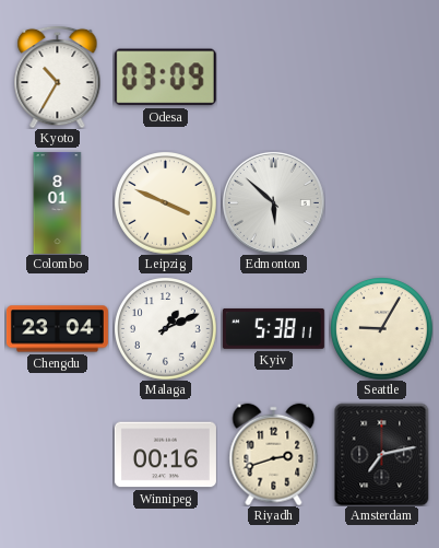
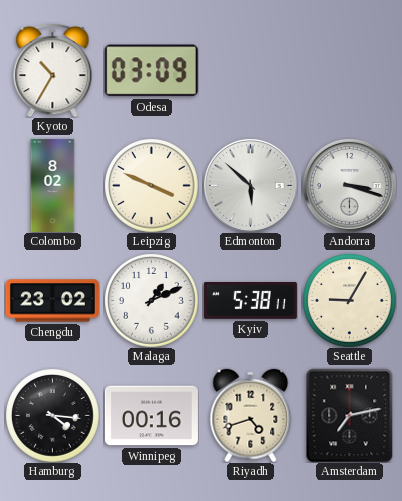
Colombo: 8:01 -> 8:02 (53, 185)
Andorra: none -> 3:18 (349, 185)
Chengdu: 23:04 -> 23:02 (52, 301)
Hamburg: none -> 4:16 (53, 416)
Riyadh: 2:42 -> 4:42 (251, 415)
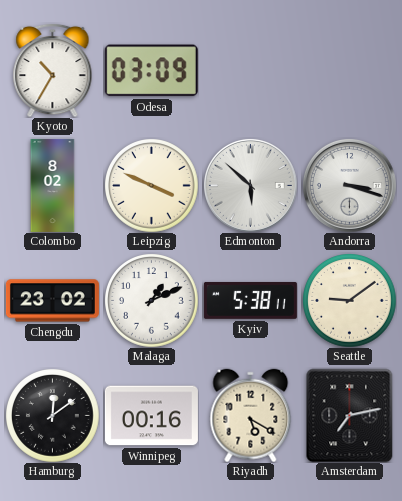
Seattle: 9:05 -> 9:09 (350, 301)
Hamburg: 4:16 -> 12:09 (53, 416)
Riyadh: 4:42 -> 5:20 (251, 415)
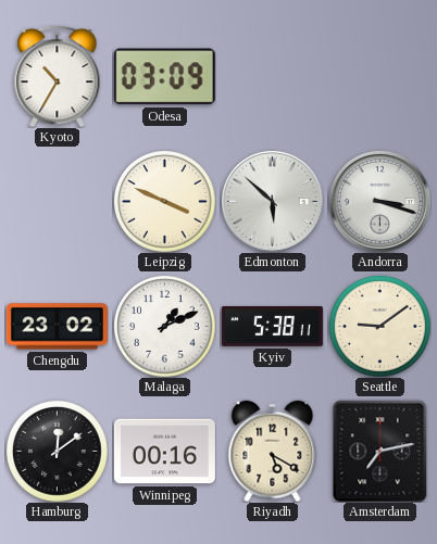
Colombo: 8:02 -> none (53, 185)
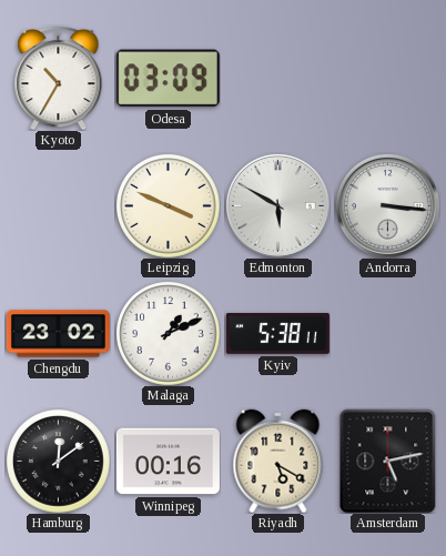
Edmonton: 5:52 -> 5:50 (277, 205)
Andorra: 3:18 -> 3:16 (387, 205)
Seattle: 9:09 -> none (380, 327)
Amsterdam: 7:13 -> 5:13 (388, 461)
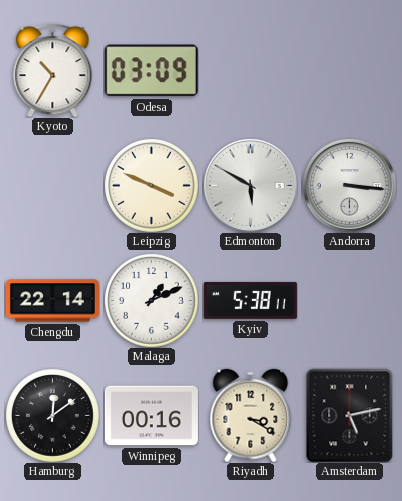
Chengdu: 23:02 -> 22:14 (52, 301)
Riyadh: 5:20 -> 3:20 (251, 415)
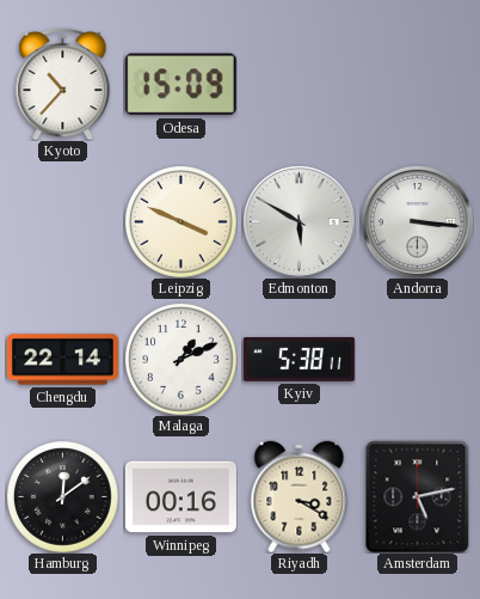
Kyoto: 10:35 -> 10:37 (63, 84)
Odesa: 03:09 -> 15:09 (180, 85)
